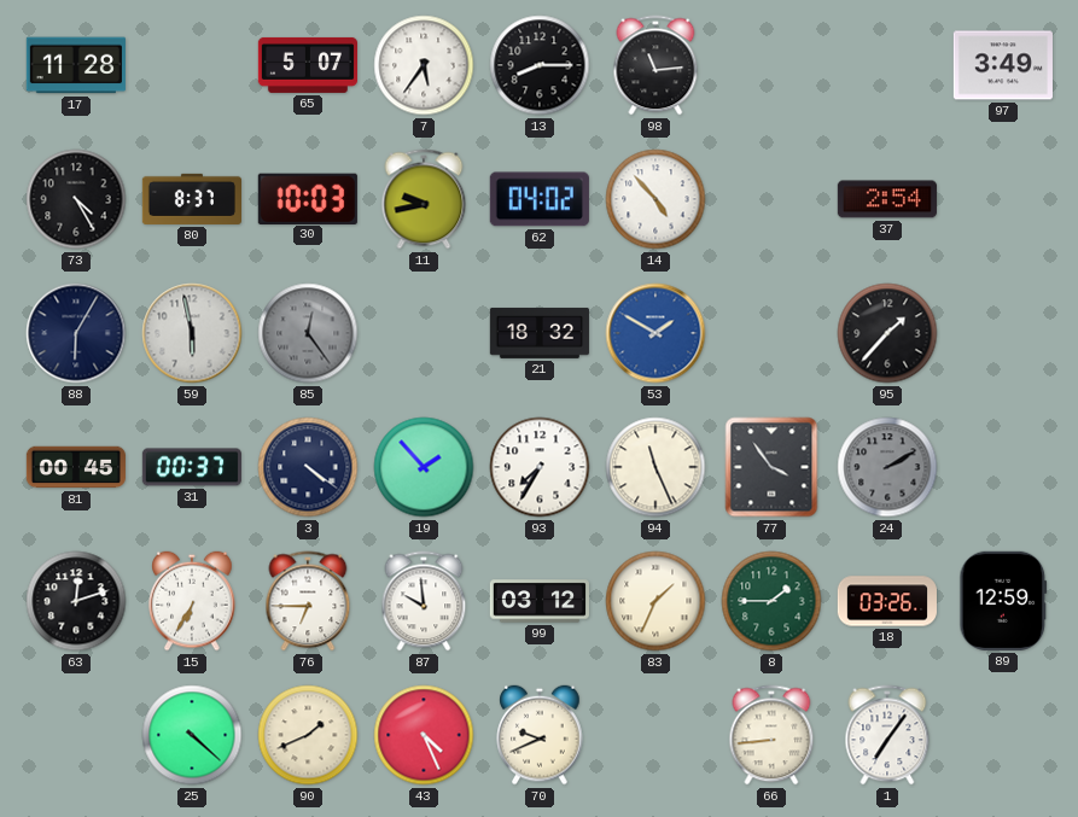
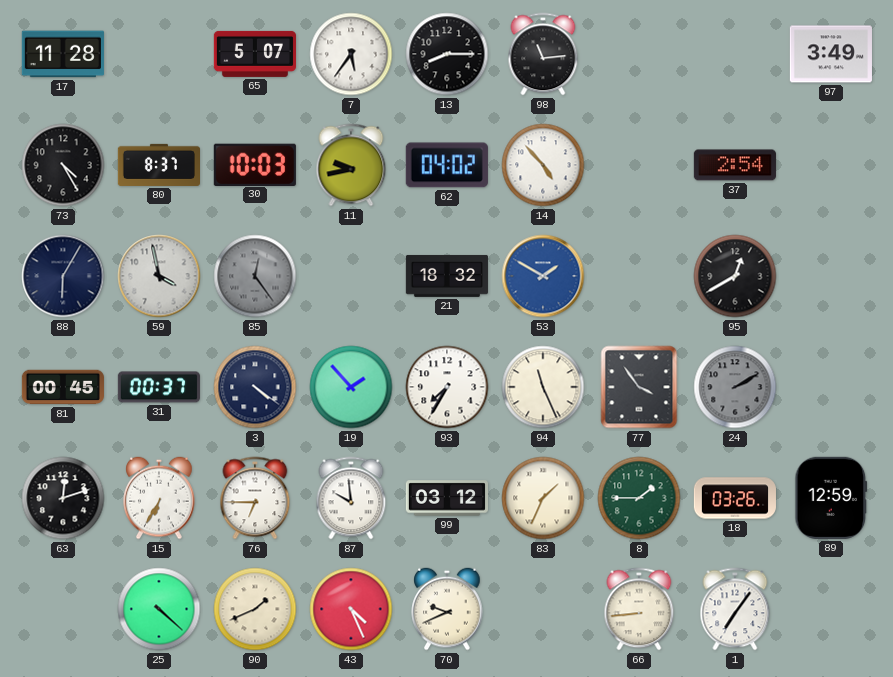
59: 5:58 -> 3:58 (159, 276)
95: 1:37 -> 12:40 (735, 276)
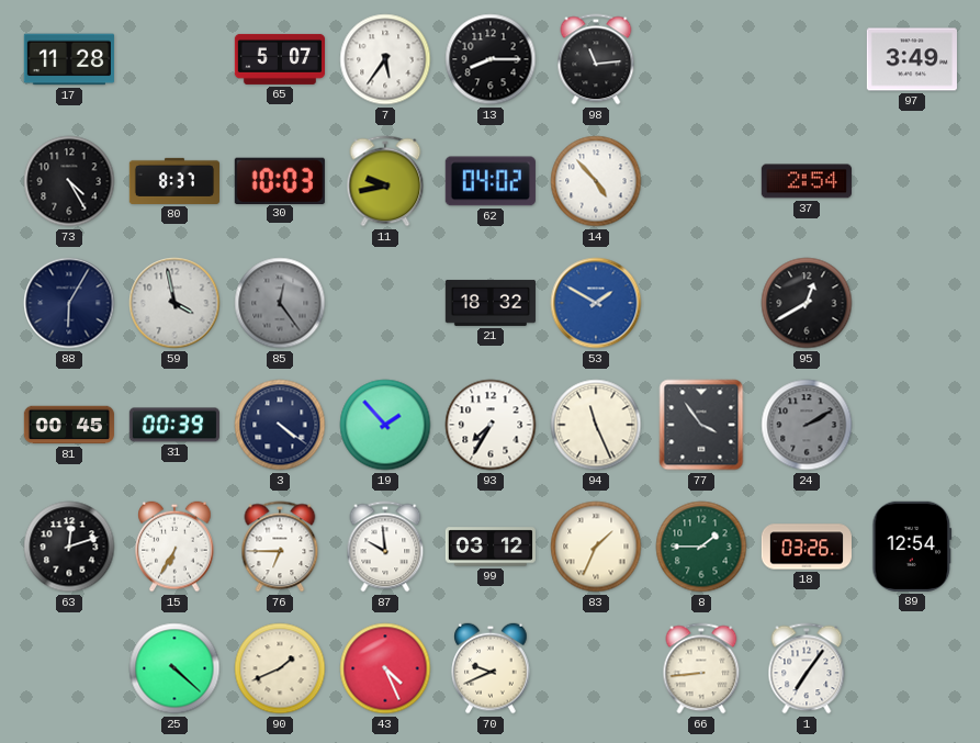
31: 00:37 -> 00:39 (174, 425)
89: 12:59 -> 12:54 (912, 547)
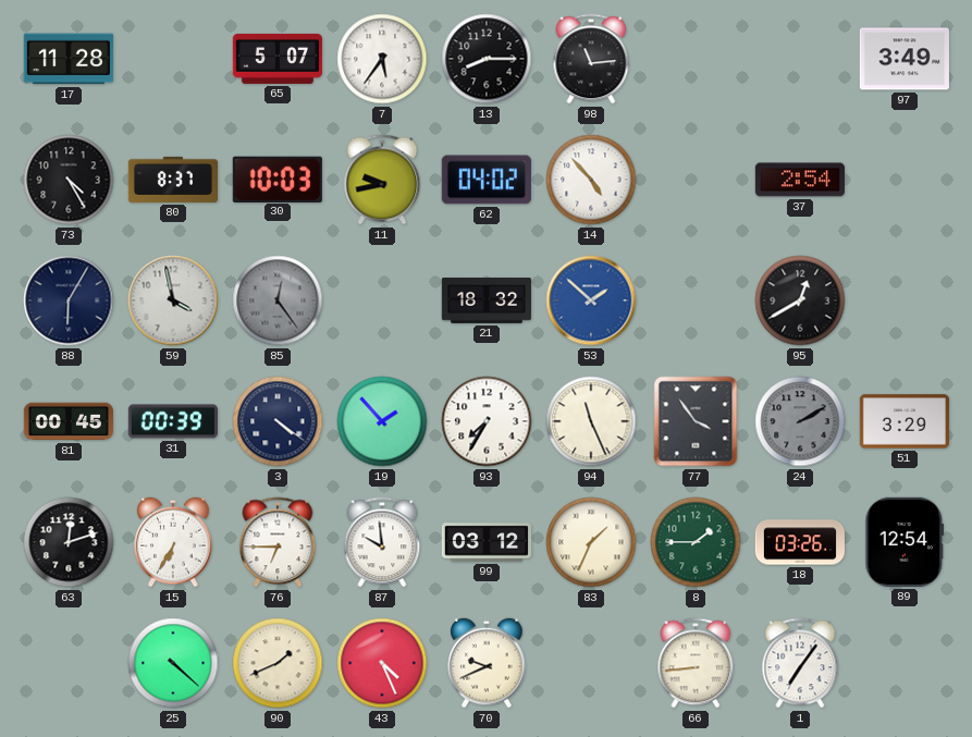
53: 1:50 -> 1:52 (591, 300)
51: none -> 3:29 (905, 421)
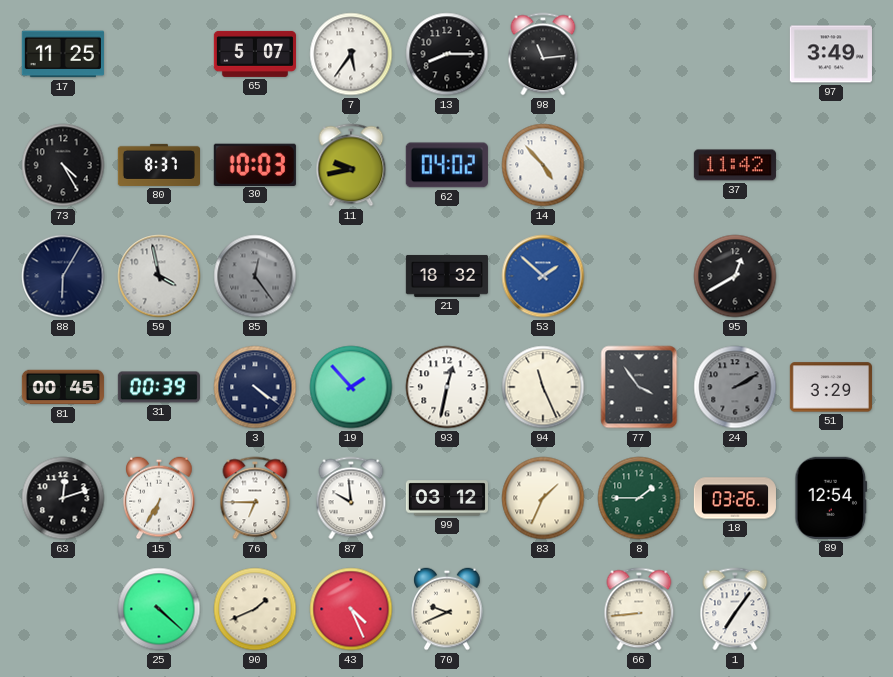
17: 11:28 -> 11:25 (63, 54)
37: 2:54 -> 11:42 (735, 165)
93: 7:35 -> 12:32 (447, 387)
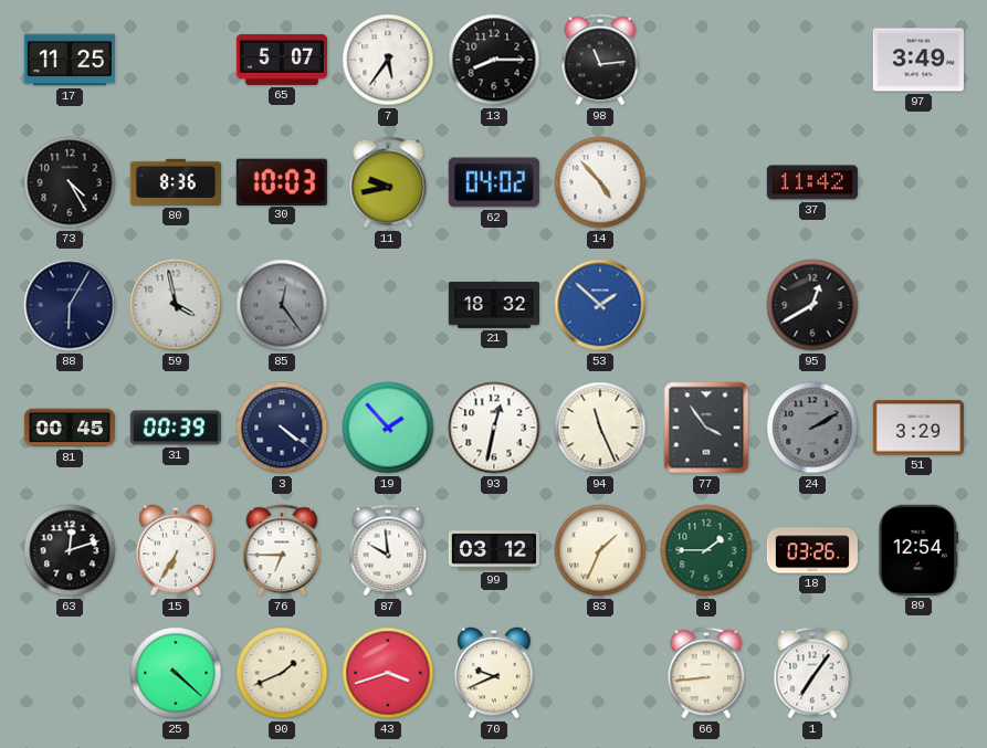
80: 8:37 -> 8:36 (175, 182)
43: 4:26 -> 3:42 (388, 673)
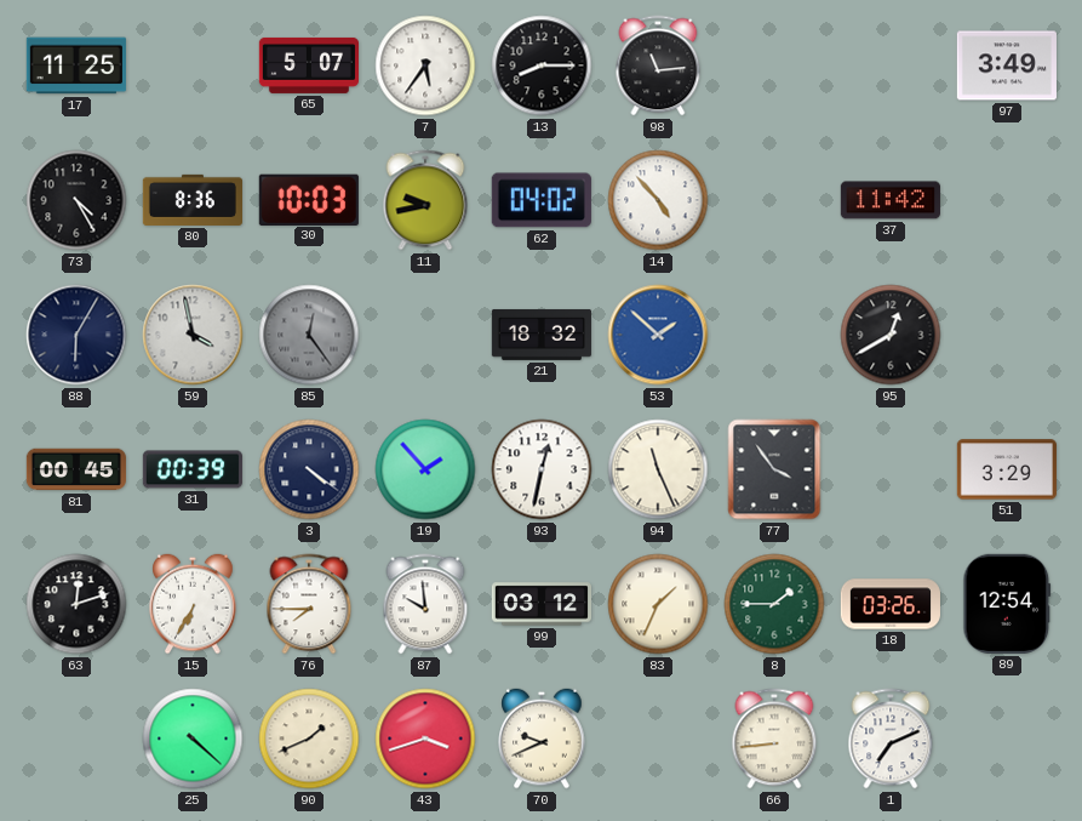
24: 2:10 -> none (812, 428)
76: 6:45 -> 7:45 (309, 604)
1: 7:06 -> 7:11 (891, 739)
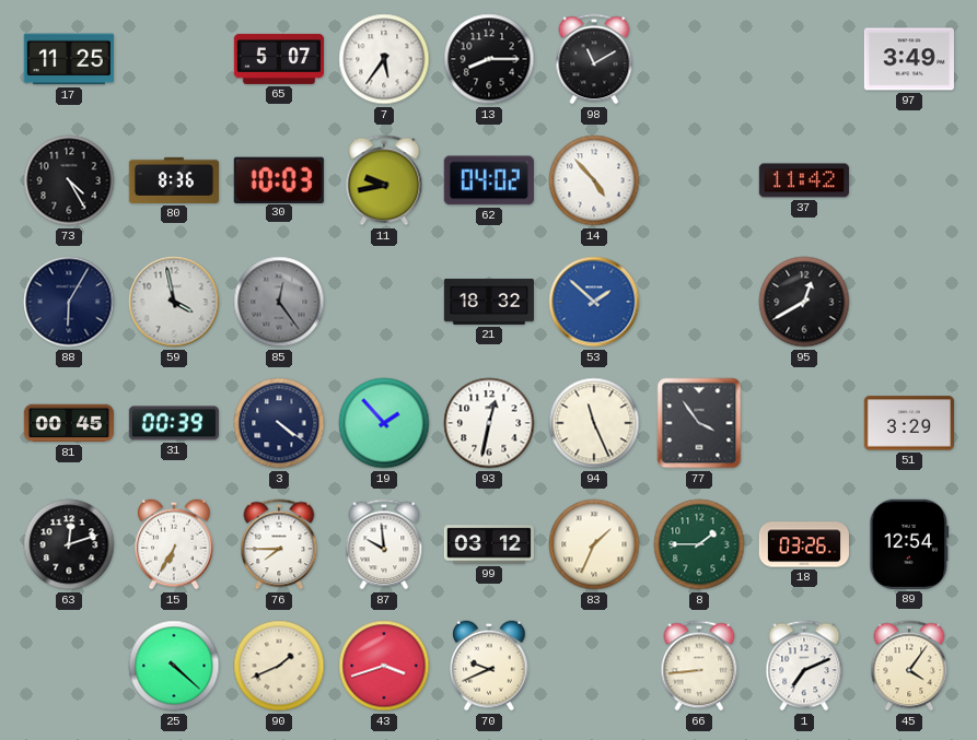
98: 11:14 -> 11:10 (594, 59)
45: none -> 4:06 (909, 666)
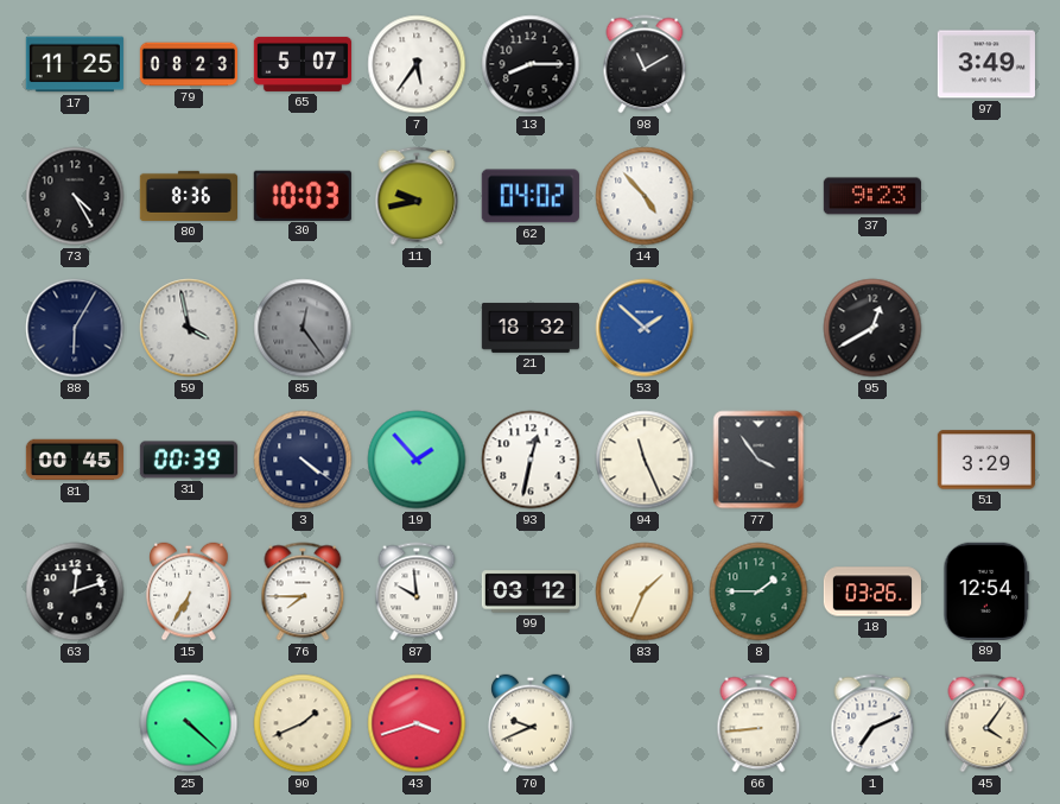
79: none -> 08:23 (188, 64)
37: 11:42 -> 9:23 (872, 196)
